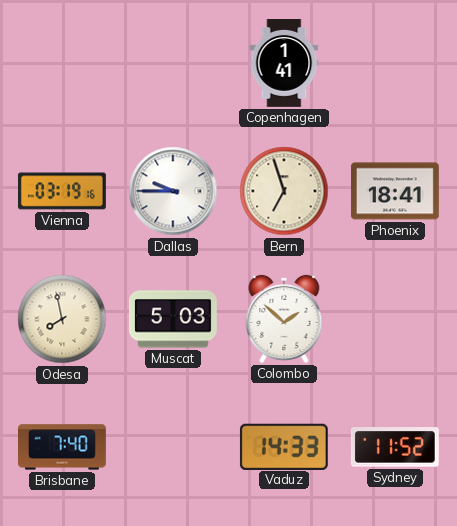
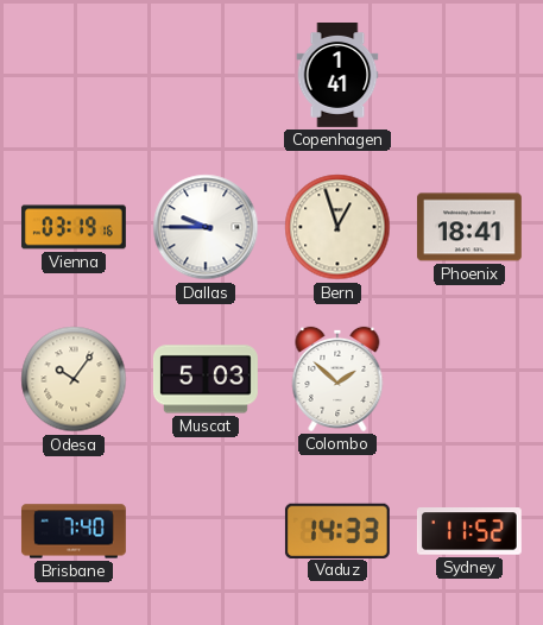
Bern: 6:57 -> 12:57 (337, 227)
Odesa: 7:58 -> 10:06 (74, 379)
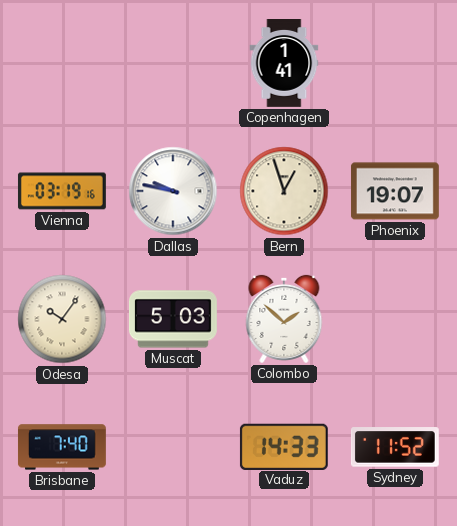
Dallas: 9:45 -> 9:47 (173, 191)
Phoenix: 18:41 -> 19:07 (395, 191)
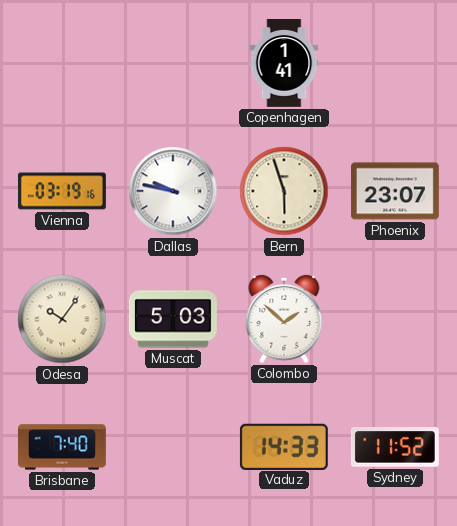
Bern: 12:57 -> 5:57 (284, 191)
Phoenix: 19:07 -> 23:07 (395, 191)
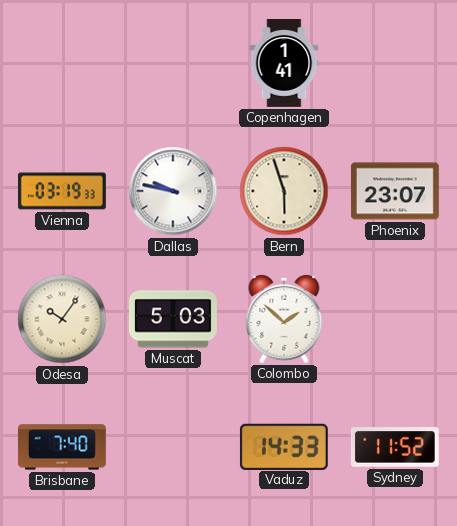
Vienna: 03:19:16 -> 03:19:33 (62, 191)
